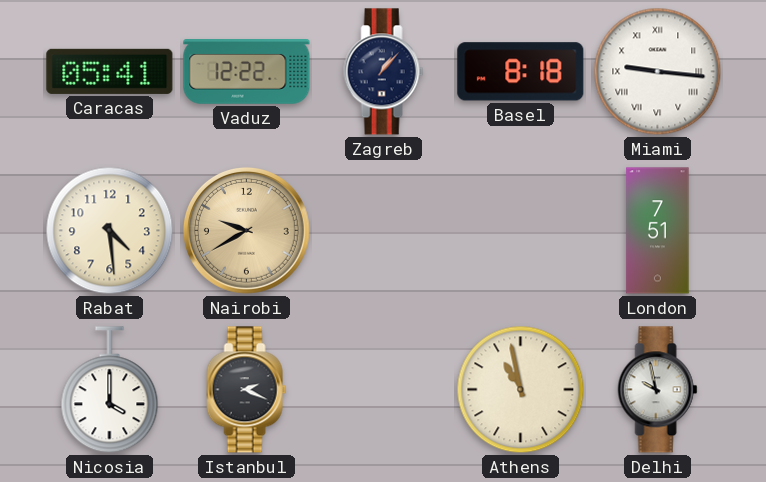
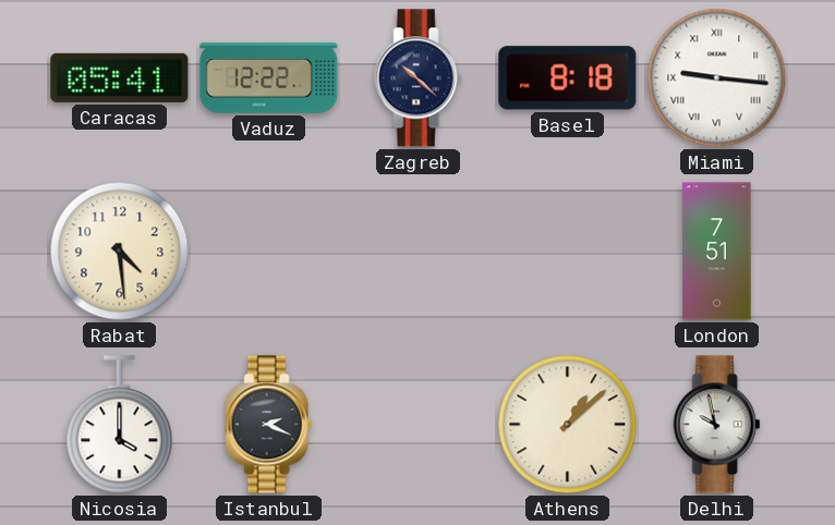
Zagreb: 1:07 -> 10:22 (419, 78)
Nairobi: 9:40 -> none (246, 230)
Athens: 10:58 -> 1:08 (568, 425)
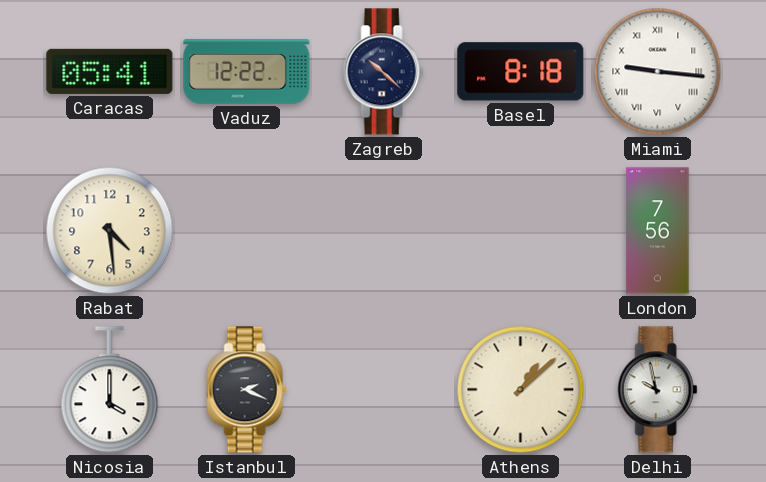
London: 7:51 -> 7:56 (658, 231)
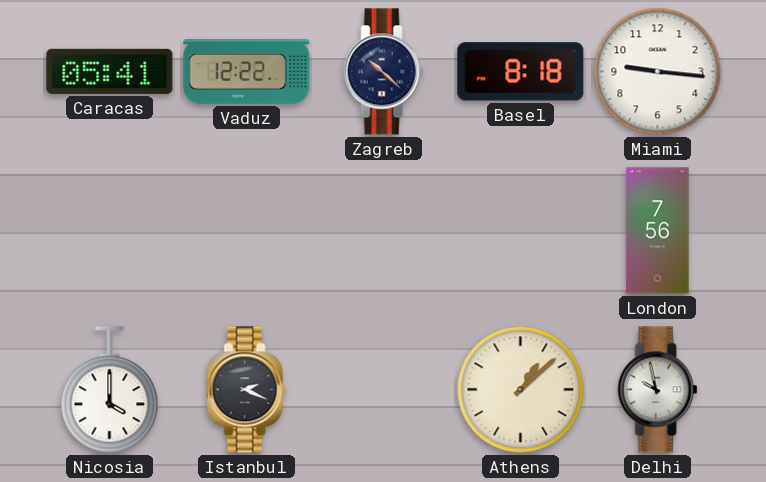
Miami numerals: Roman -> Arabic (658, 72)
Rabat: 4:29 -> none (110, 231)
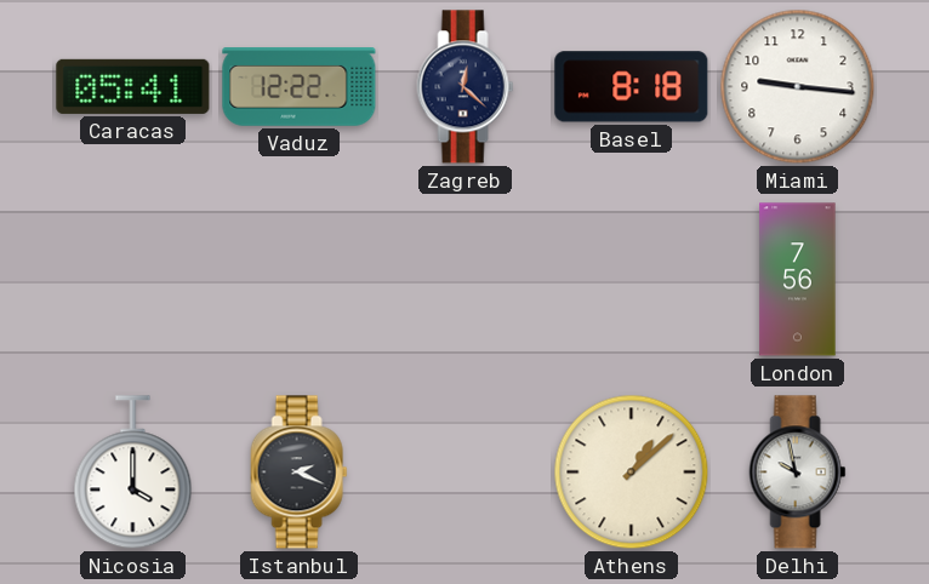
Zagreb: 10:22 -> 12:22 (466, 87)
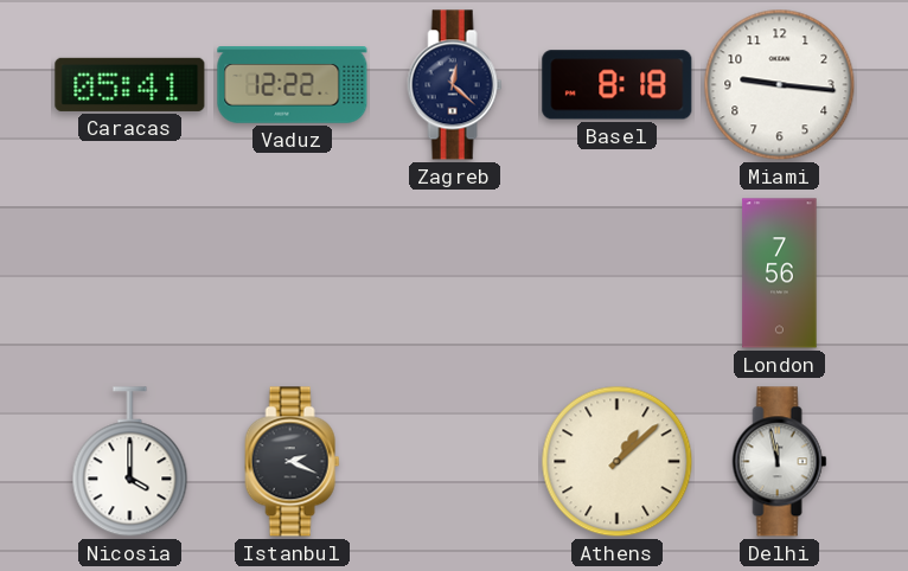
Delhi: 9:58 -> 11:58 (780, 462)
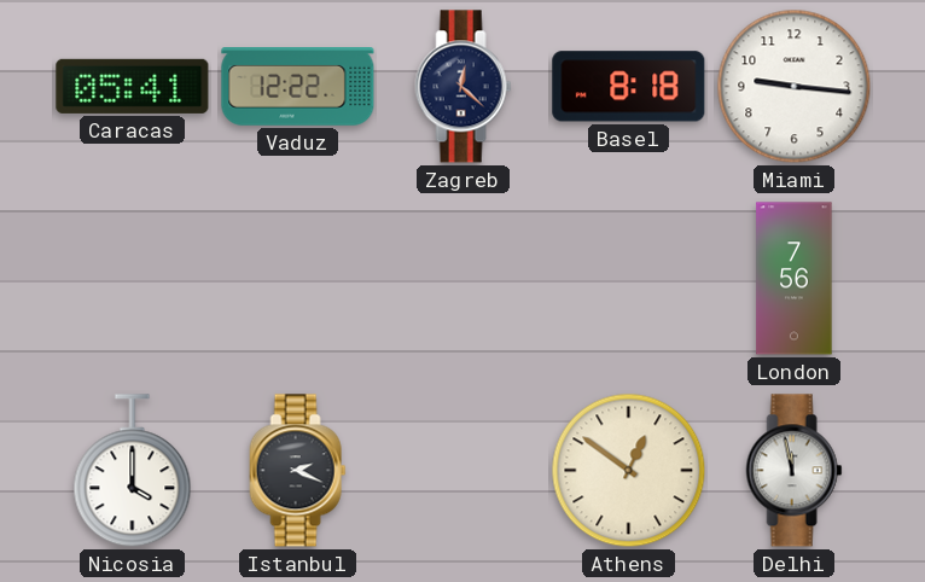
Athens: 1:08 -> 12:51 (629, 471)
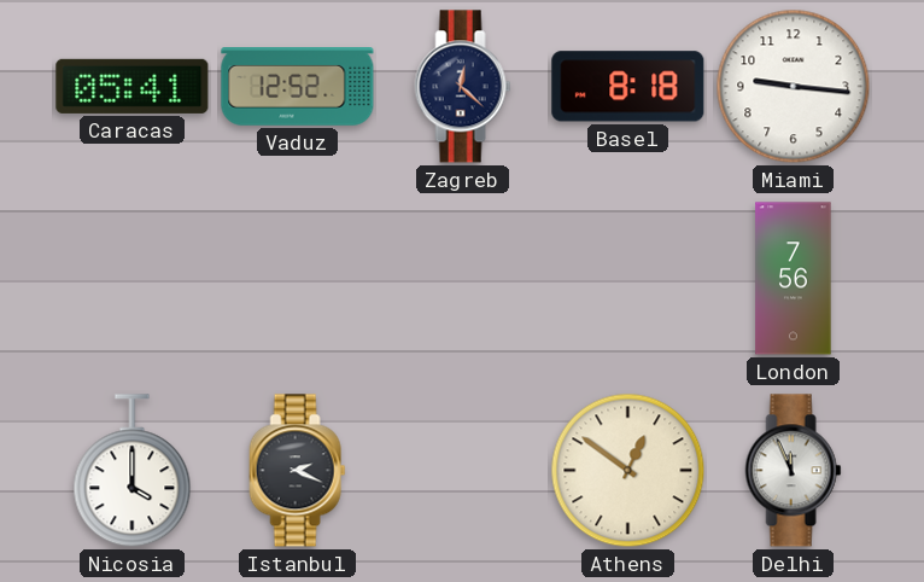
Vaduz: 12:22 -> 12:52 (298, 87)
Delhi: 11:58 -> 11:56 (794, 471)
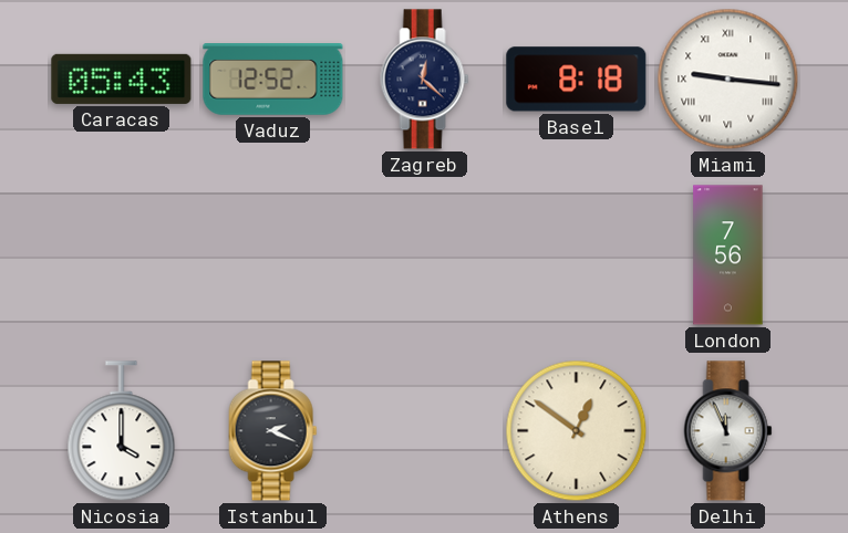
Caracas: 05:41 -> 05:43 (122, 79)
Miami numerals: Arabic -> Roman (728, 80)
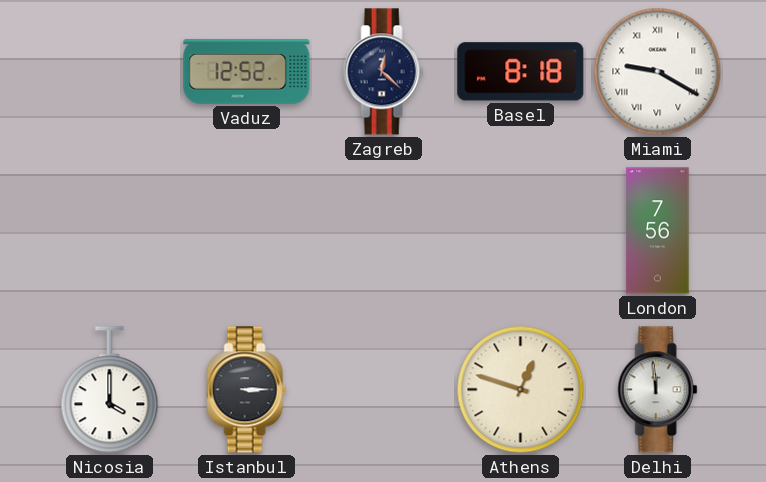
Caracas: 05:43 -> none (122, 79)
Miami: 9:16 -> 9:20 (658, 72)
Istanbul: 2:19 -> 3:15 (247, 390)
Athens: 12:51 -> 12:48 (521, 390)
Delhi: 11:56 -> 11:59 (658, 390)
